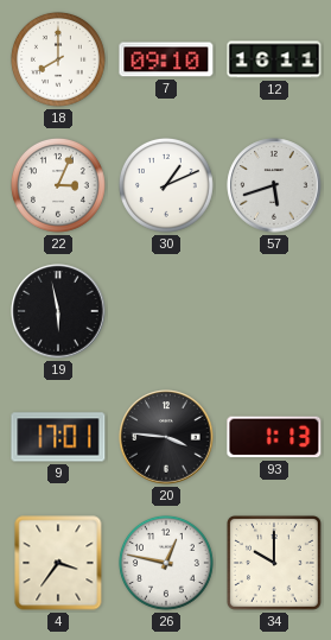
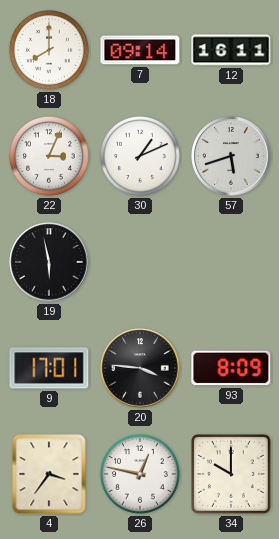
7: 09:10 -> 09:14 (140, 50)
93: 1:13 -> 8:09 (231, 368)
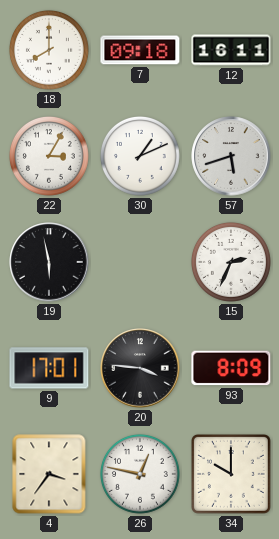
7: 09:14 -> 09:18 (140, 50)
22: 3:04 -> 3:05 (49, 156)
15: none -> 2:34 (231, 262)
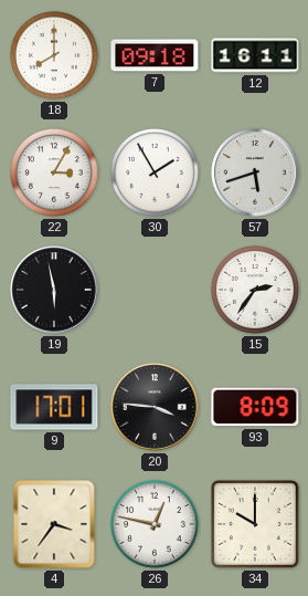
30: 1:11 -> 1:55 (155, 172)
15: 2:34 -> 2:36 (255, 290)
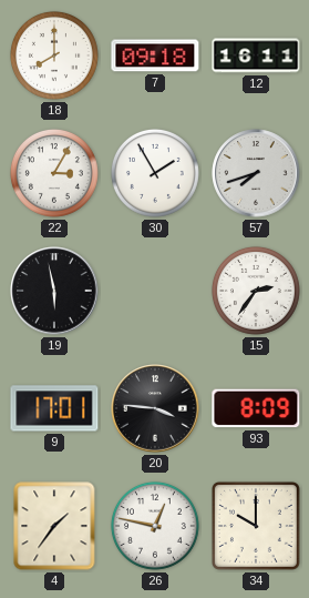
57: 5:42 -> 7:42 (256, 173)
4: 3:36 -> 1:36 (54, 526)
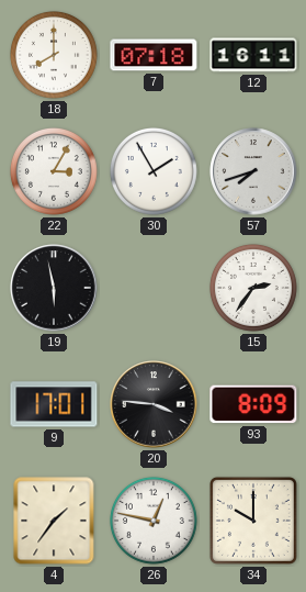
7: 09:18 -> 07:18 (154, 55)
